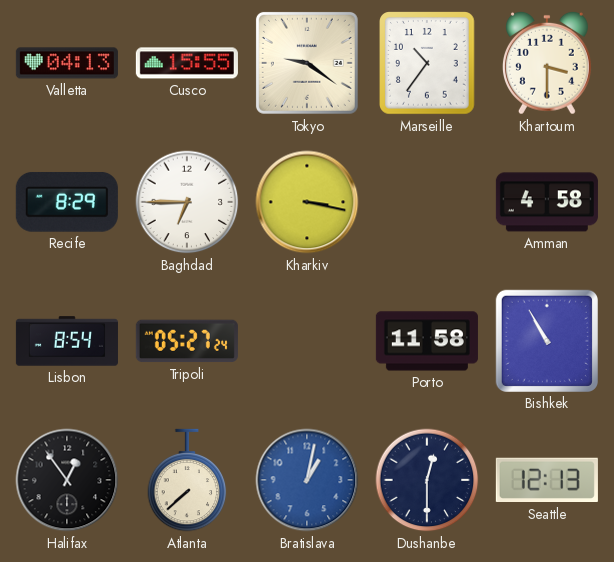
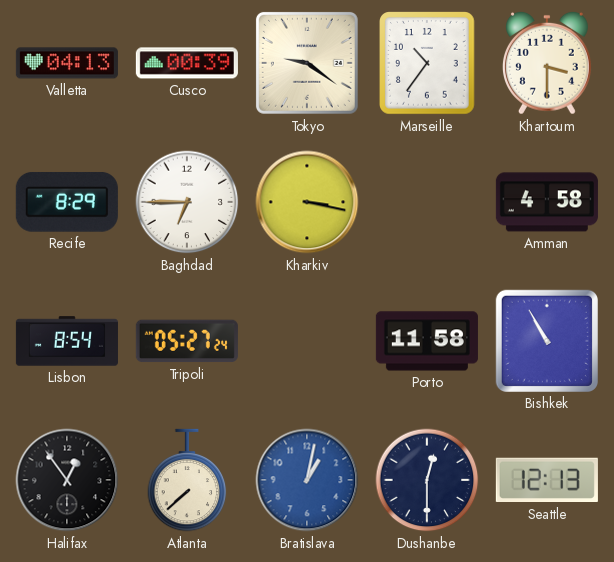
Cusco: 15:55 -> 00:39 (187, 63)
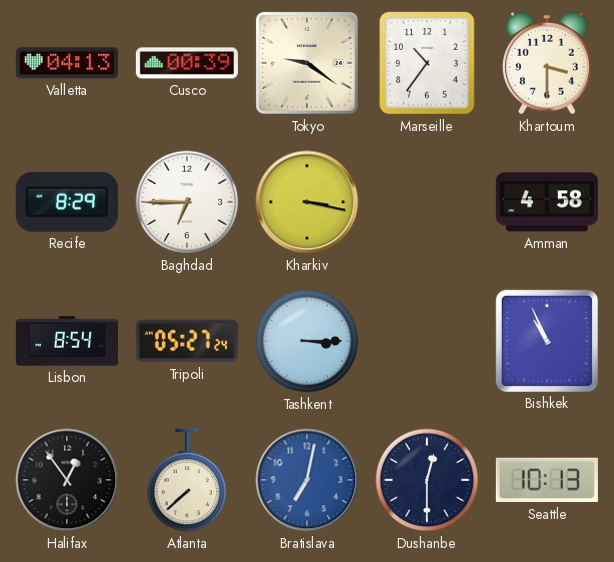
Tashkent: none -> 3:15 (307, 341)
Porto: 11:58 -> none (427, 341)
Bishkek: 10:55 -> 10:56 (547, 341)
Bratislava: 1:02 -> 7:02 (307, 480)
Seattle: 12:13 -> 10:13 (547, 480)
